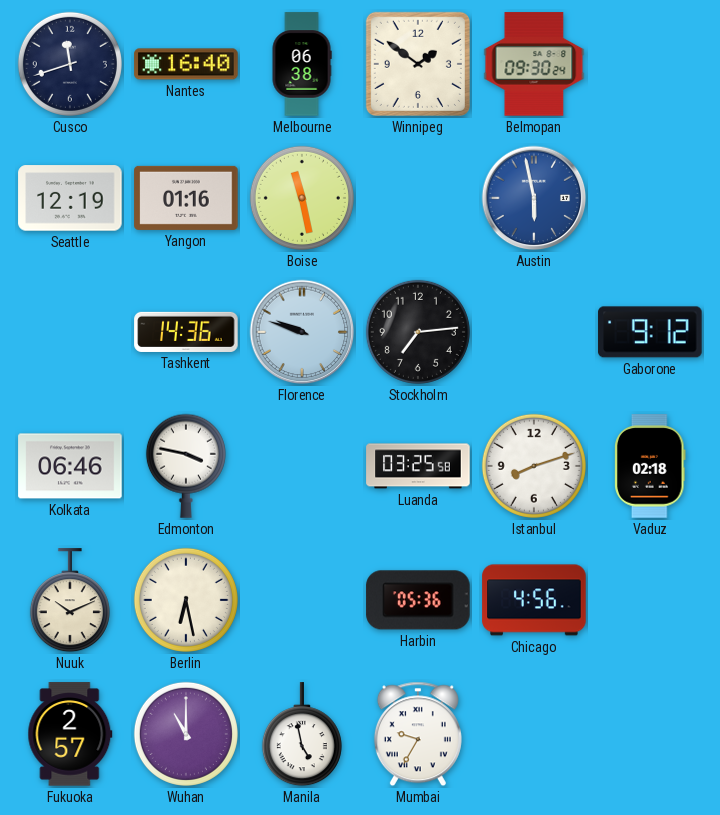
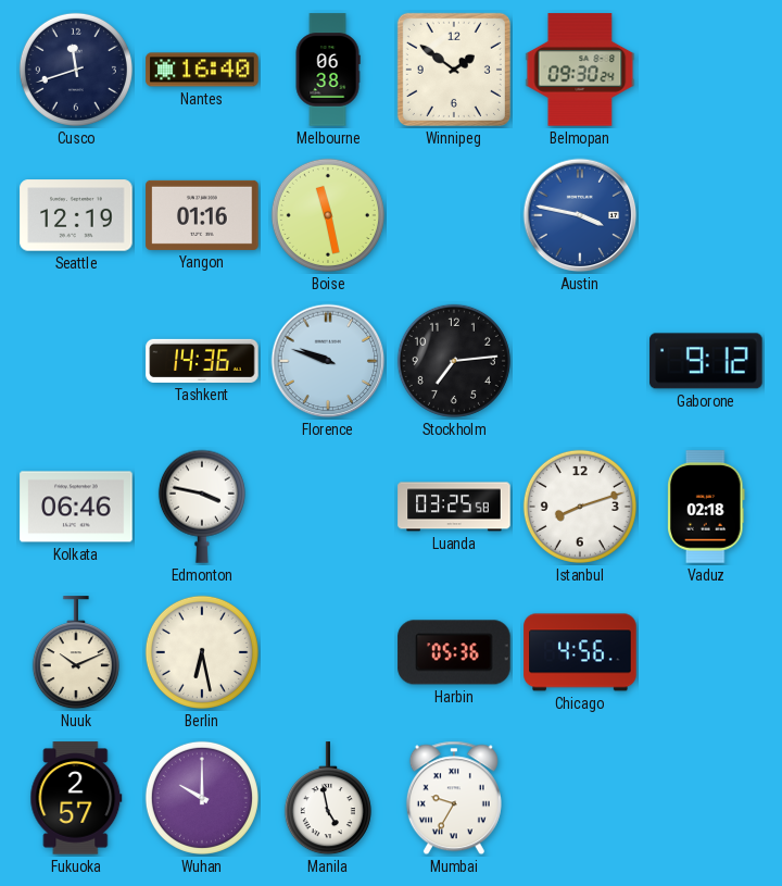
Austin: 5:58 -> 3:47 (580, 215)
Wuhan: 11:00 -> 10:00 (202, 798)
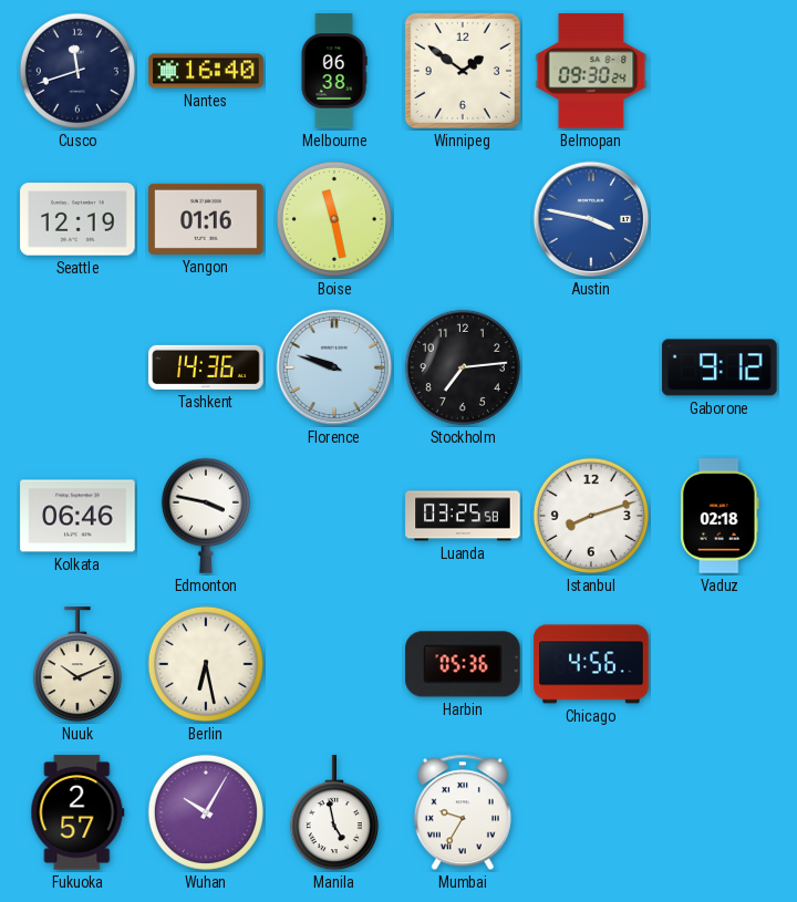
Wuhan: 10:00 -> 10:05 (206, 812)
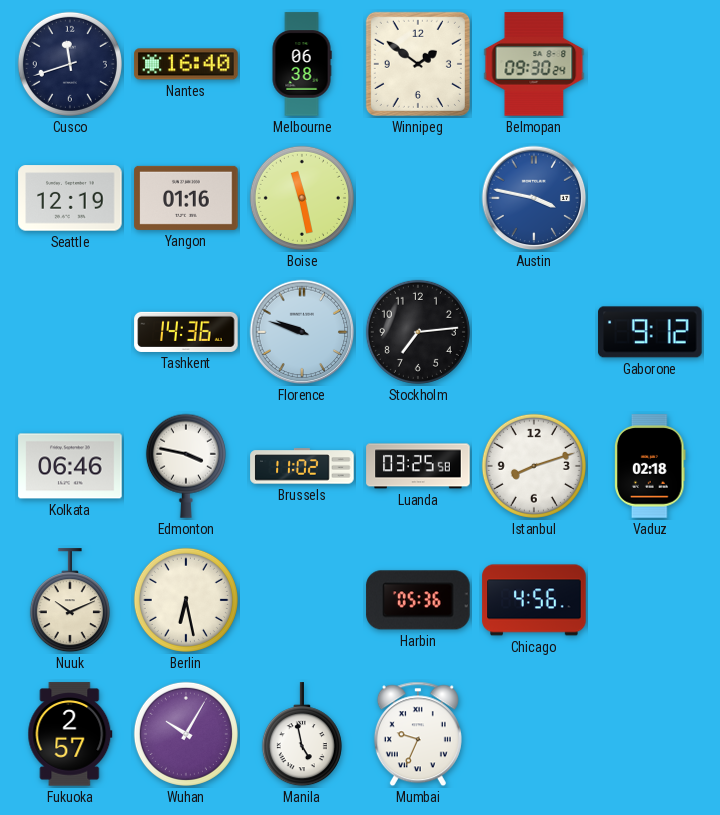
Brussels: none -> 11:02 (302, 466)
Mumbai: 9:35 -> 9:34 (418, 734)
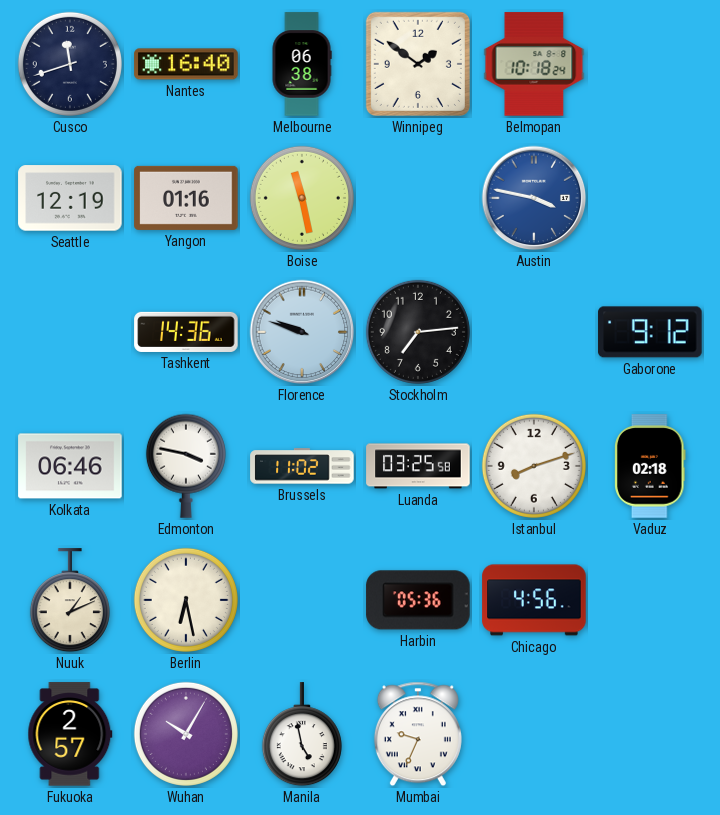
Belmopan: 09:30 -> 10:18 (534, 64)
Nuuk: 10:11 -> 1:11 (70, 601)
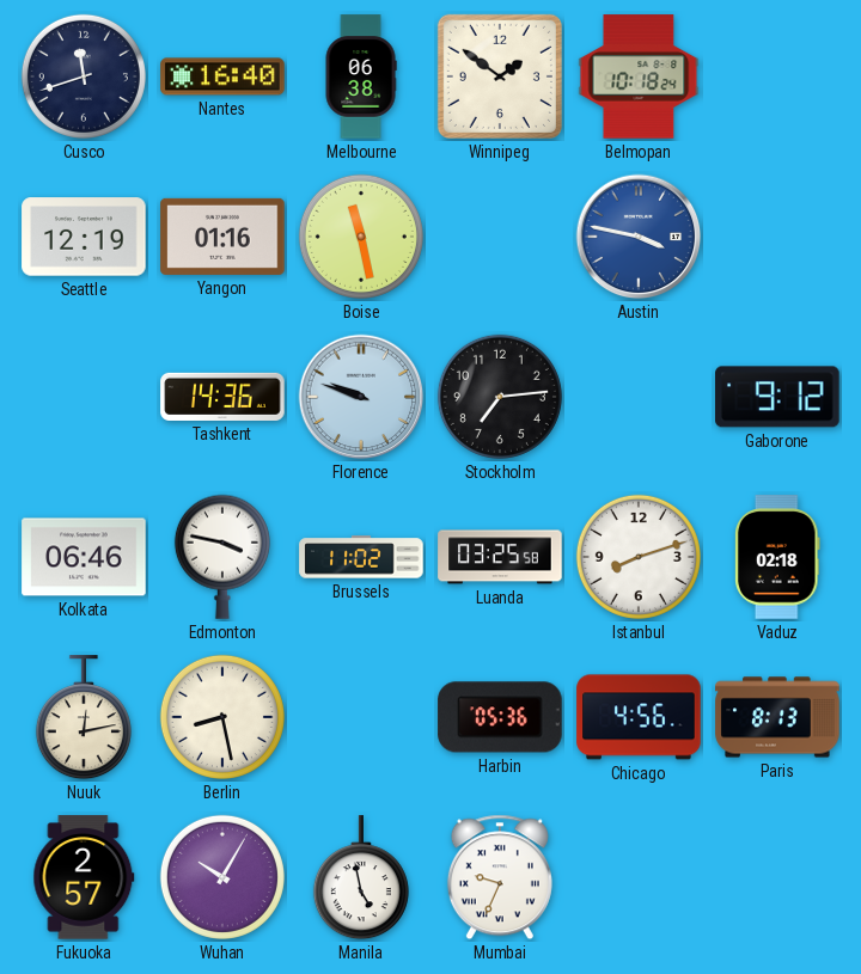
Nuuk: 1:11 -> 12:13 (84, 718)
Berlin: 6:28 -> 8:28 (222, 717)
Paris: none -> 8:13 (777, 717)
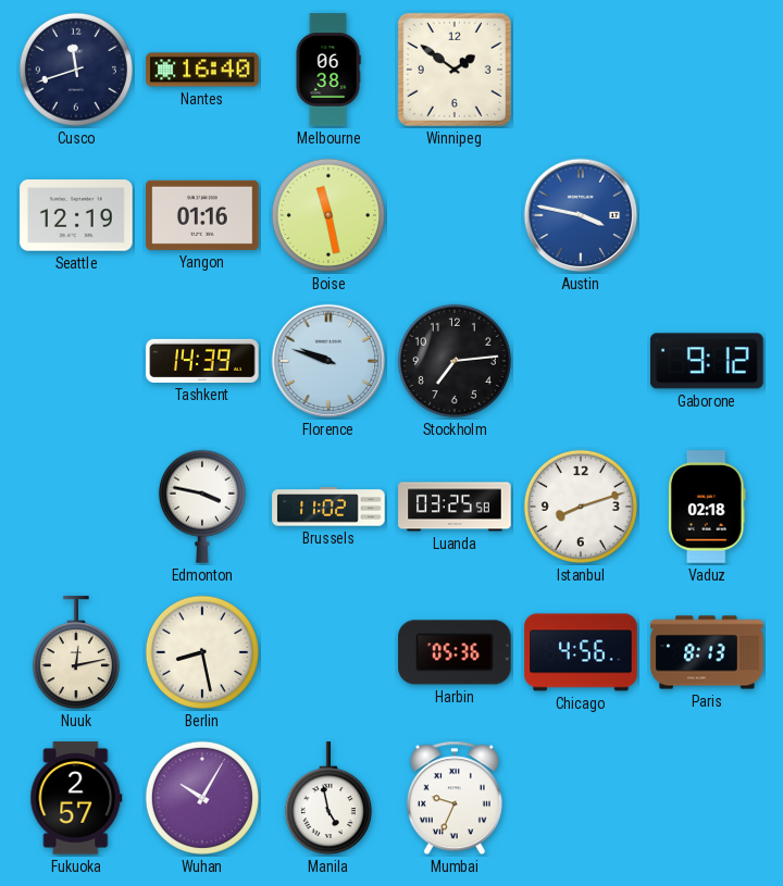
Belmopan: 10:18 -> none (639, 76)
Tashkent: 14:36 -> 14:39 (202, 361)
Kolkata: 06:46 -> none (84, 557)
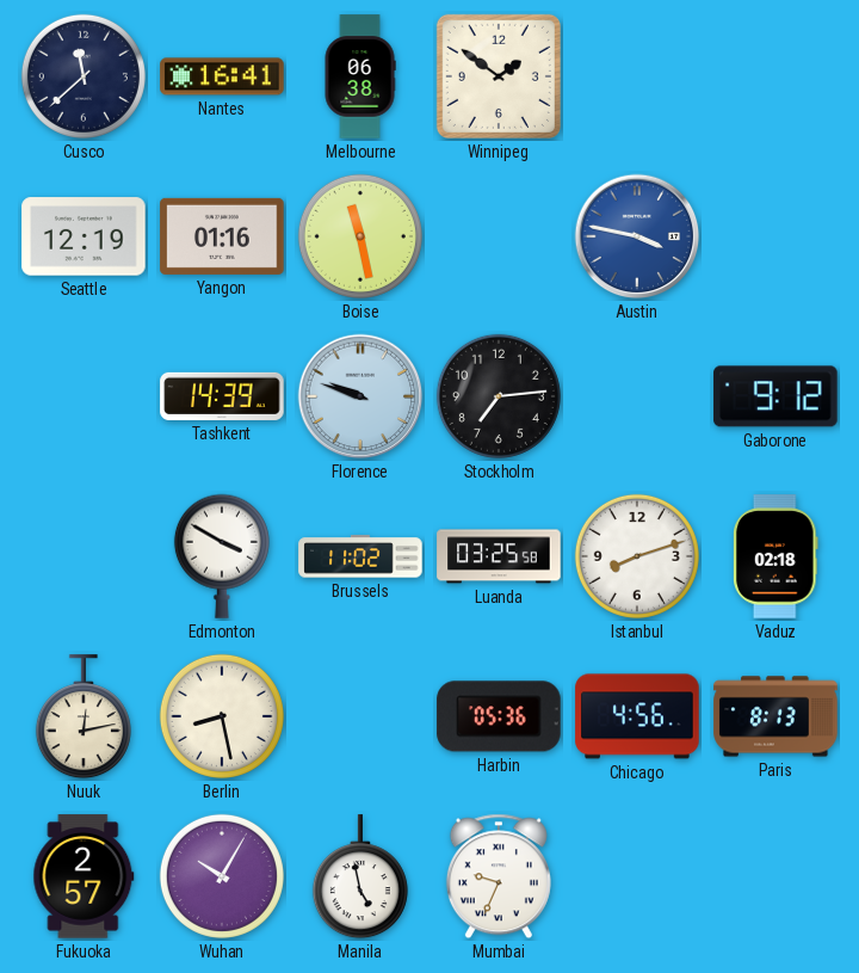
Cusco: 11:42 -> 11:38 (84, 76)
Nantes: 16:40 -> 16:41 (222, 76)
Edmonton: 3:47 -> 3:50 (222, 556)
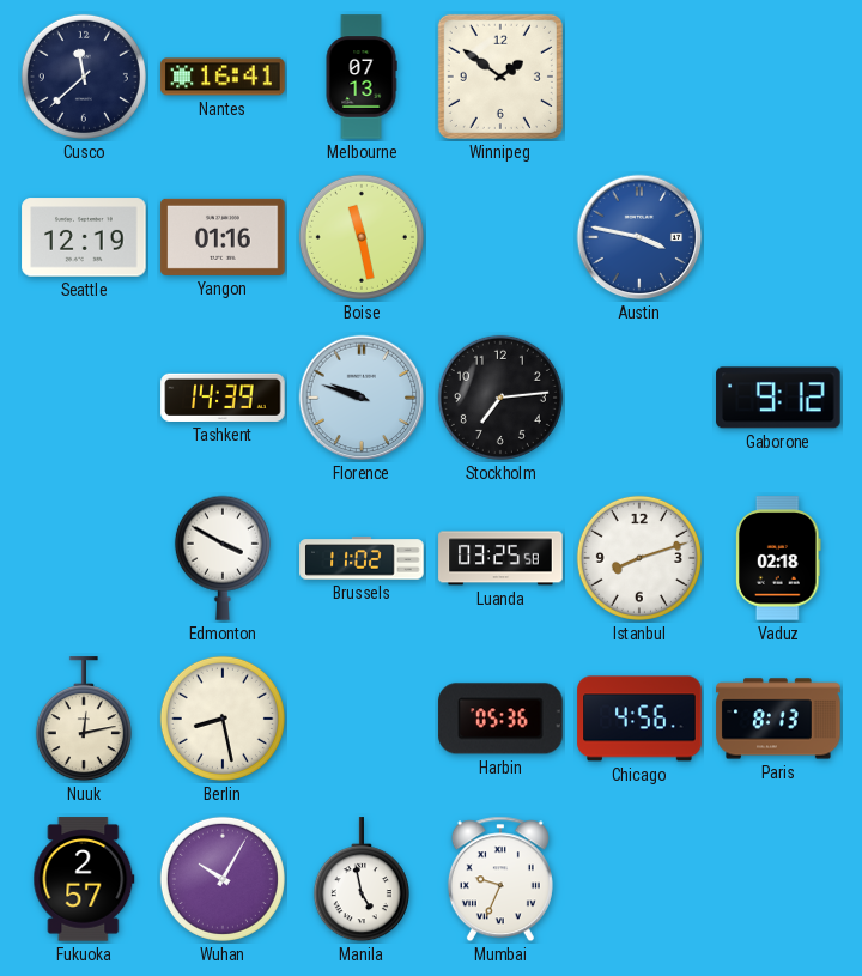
Melbourne: 06:38 -> 07:13 (362, 77)
